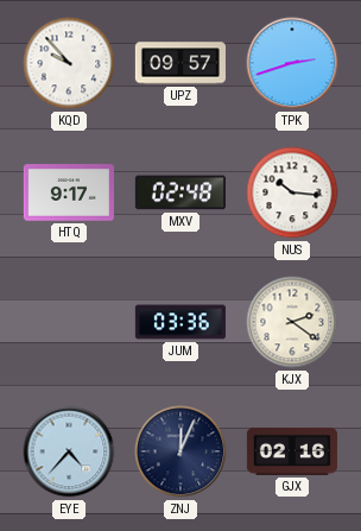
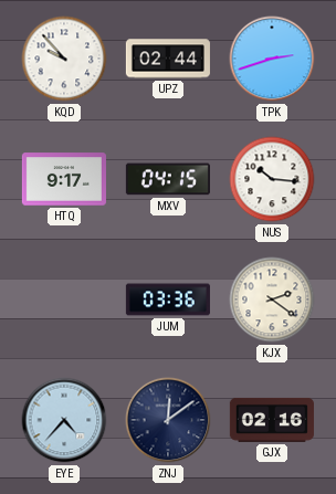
UPZ: 09:57 -> 02:44 (168, 59)
MXV: 02:48 -> 04:15 (168, 179)
ZNJ: 12:04 -> 12:09 (168, 420)
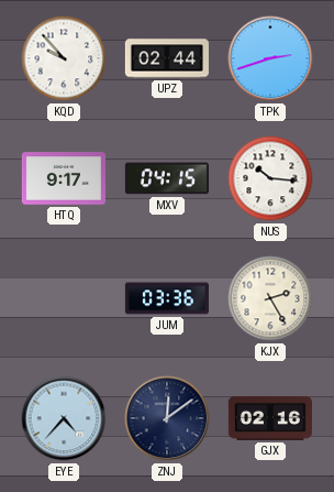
KJX: 2:21 -> 2:25 (270, 298)
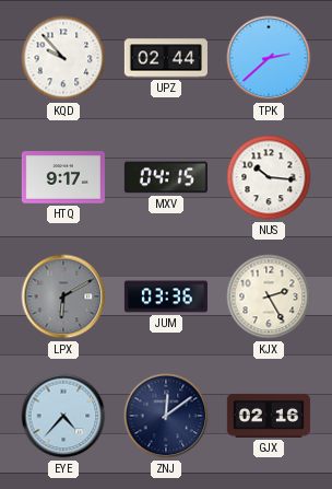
TPK: 2:42 -> 2:38 (269, 58)
LPX: none -> 6:10 (63, 296)
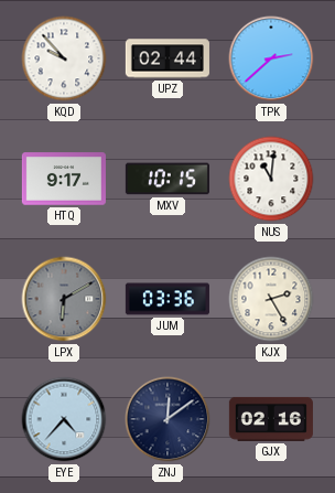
MXV: 04:15 -> 10:15 (167, 179)
NUS: 10:16 -> 11:01 (271, 179)
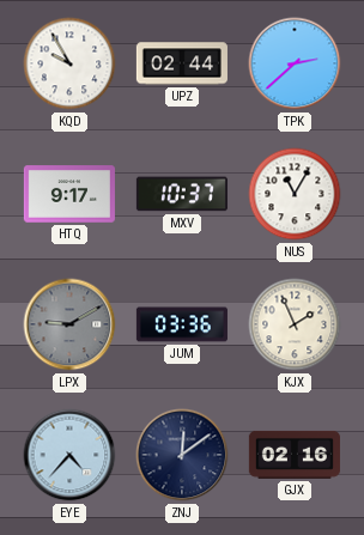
KQD: 9:53 -> 9:55 (69, 63)
MXV: 10:15 -> 10:37 (182, 194)
NUS: 11:01 -> 11:05 (295, 194)
LPX: 6:10 -> 9:10 (69, 324)
KJX: 2:25 -> 1:56 (295, 324)
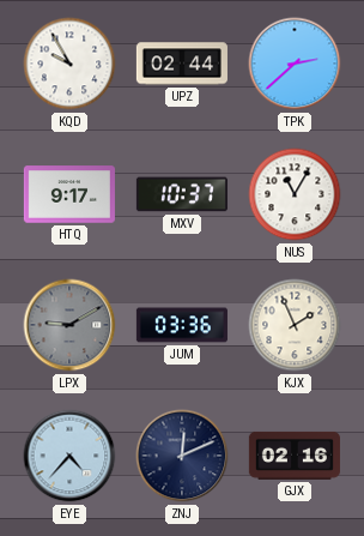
ZNJ: 12:09 -> 12:11 (182, 456)
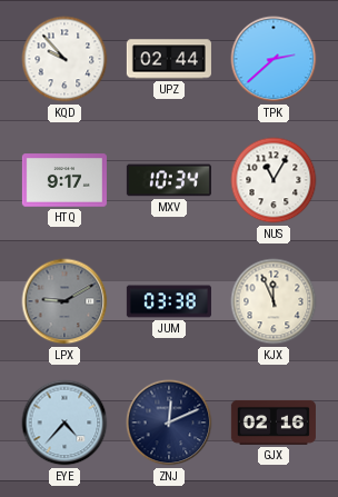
KQD: 9:55 -> 9:53 (64, 59)
MXV: 10:37 -> 10:34 (169, 180)
JUM: 03:36 -> 03:38 (169, 301)
KJX: 1:56 -> 11:56 (274, 301)
